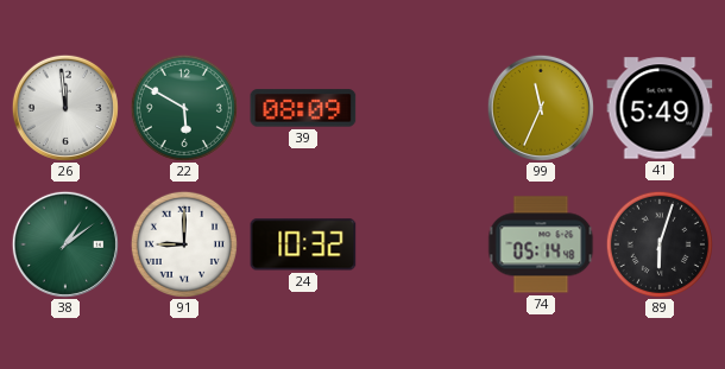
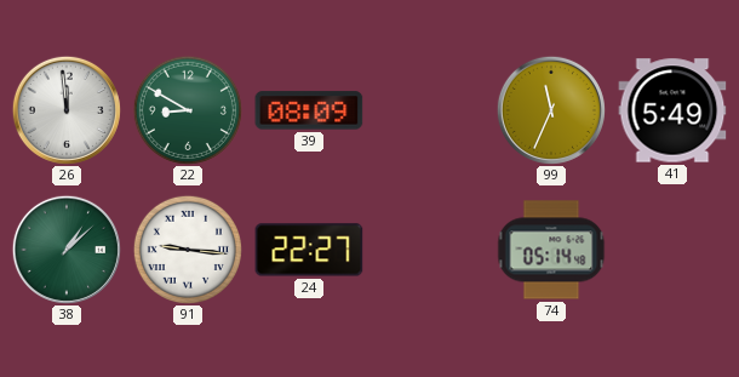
22: 5:50 -> 8:50 (188, 110)
38: 1:09 -> 1:08 (67, 250)
91: 9:00 -> 9:16 (188, 250)
24: 10:32 -> 22:27 (309, 250)
89: 6:03 -> none (660, 244)
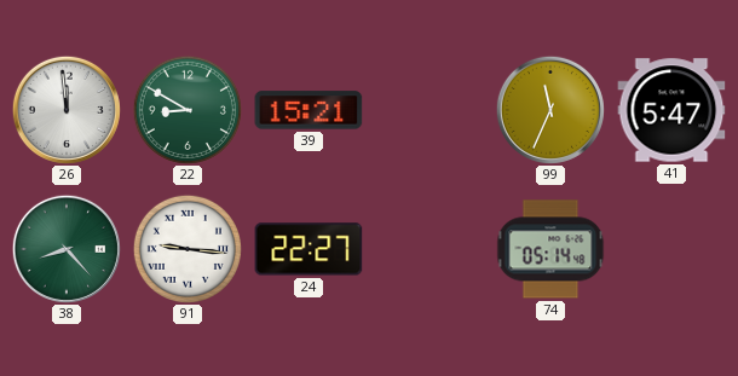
39: 08:09 -> 15:21 (309, 110)
41: 5:49 -> 5:47 (671, 110)
38: 1:08 -> 8:23 (67, 249)
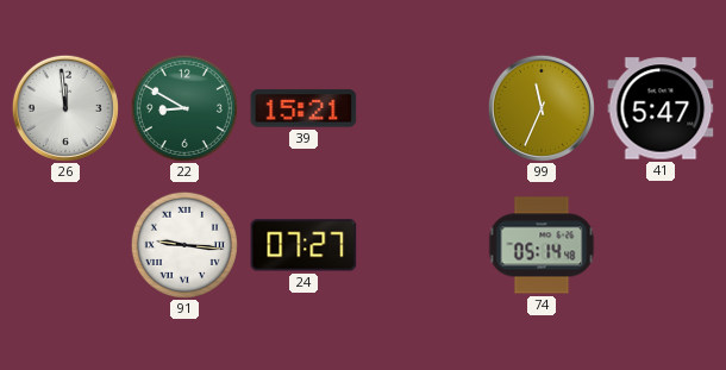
38: 8:23 -> none (67, 249)
24: 22:27 -> 07:27 (303, 245)
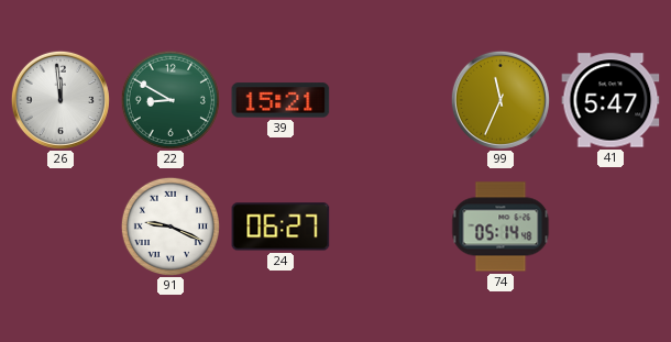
91: 9:16 -> 9:19 (170, 227)
24: 07:27 -> 06:27 (280, 227)
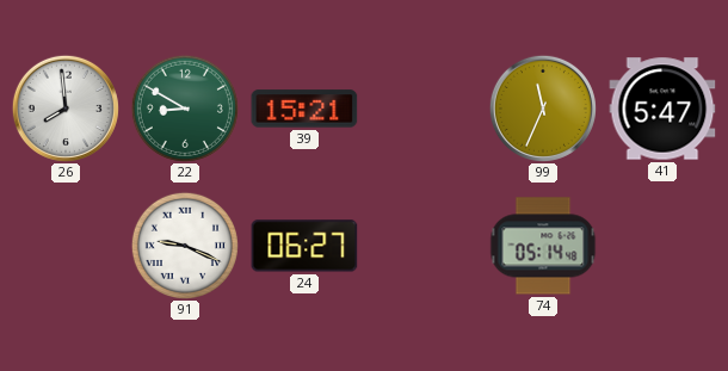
26: 11:59 -> 7:59 (66, 109)
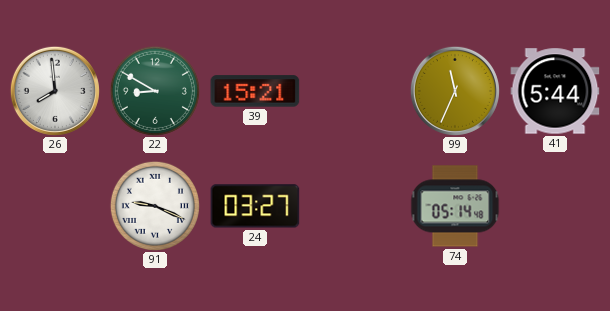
41: 5:47 -> 5:44 (555, 91)
24: 06:27 -> 03:27 (255, 206)
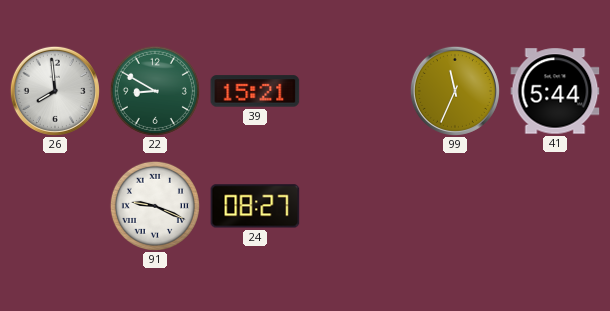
24: 03:27 -> 08:27 (255, 206)
74: 05:14 -> none (455, 206)
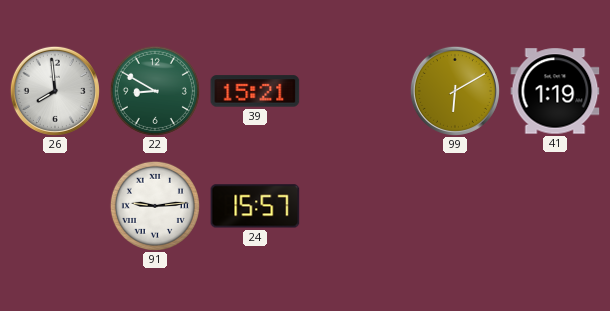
99: 11:34 -> 6:10 (455, 91)
41: 5:44 -> 1:19 (555, 91)
91: 9:19 -> 9:14 (155, 206)
24: 08:27 -> 15:57 (255, 206)
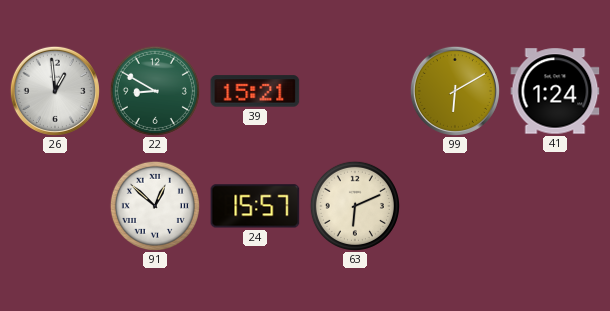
26: 7:59 -> 12:59 (55, 91)
41: 1:19 -> 1:24 (555, 91)
91: 9:14 -> 12:52 (155, 206)
63: none -> 6:11 (355, 206)
